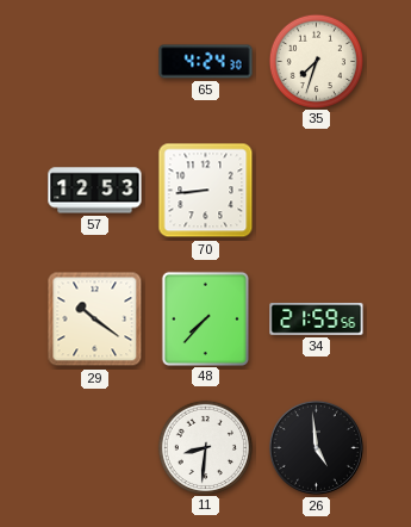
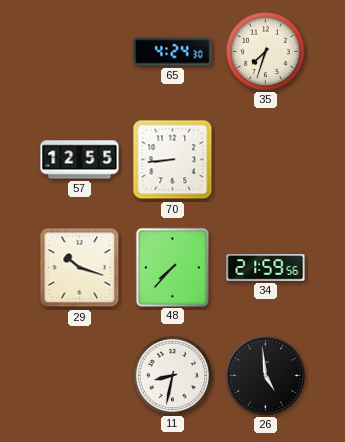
57: 12:53 -> 12:55 (80, 160)
29: 10:21 -> 10:18 (80, 268)
11: 8:31 -> 8:32 (172, 375)
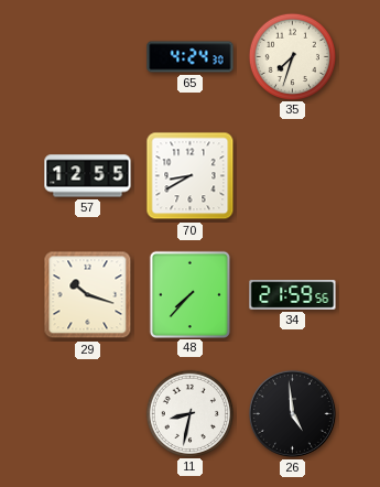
70: 8:44 -> 8:40 (191, 176)
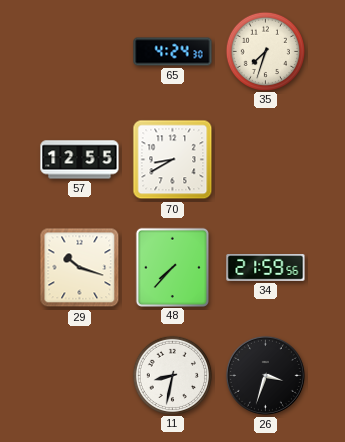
26: 4:59 -> 3:33 (265, 375)
